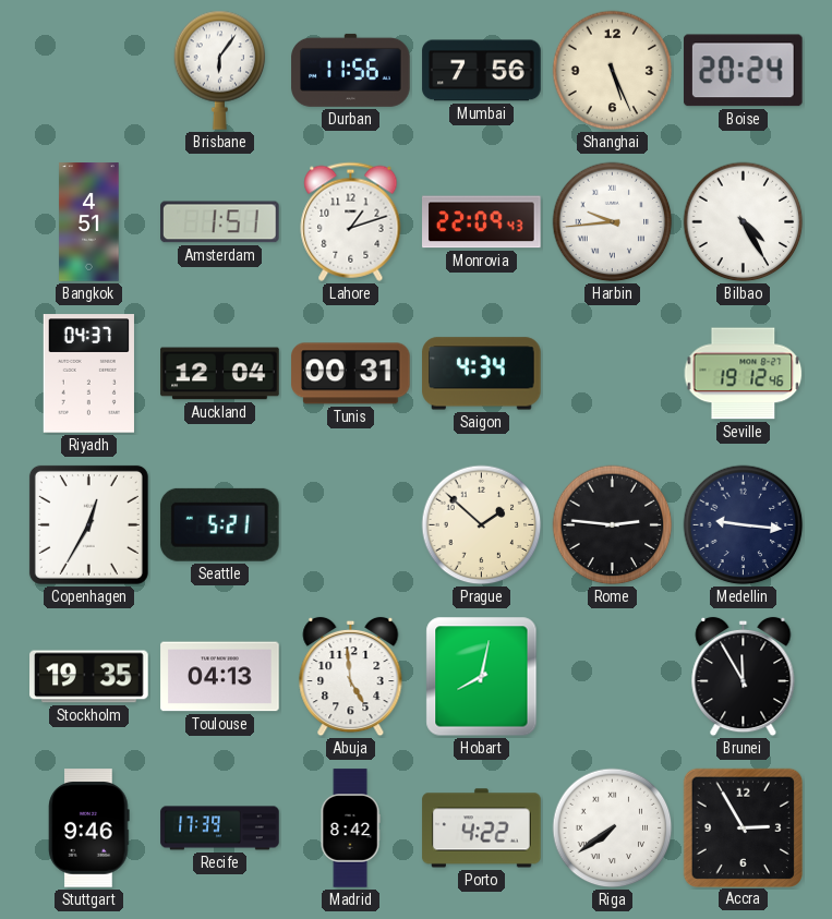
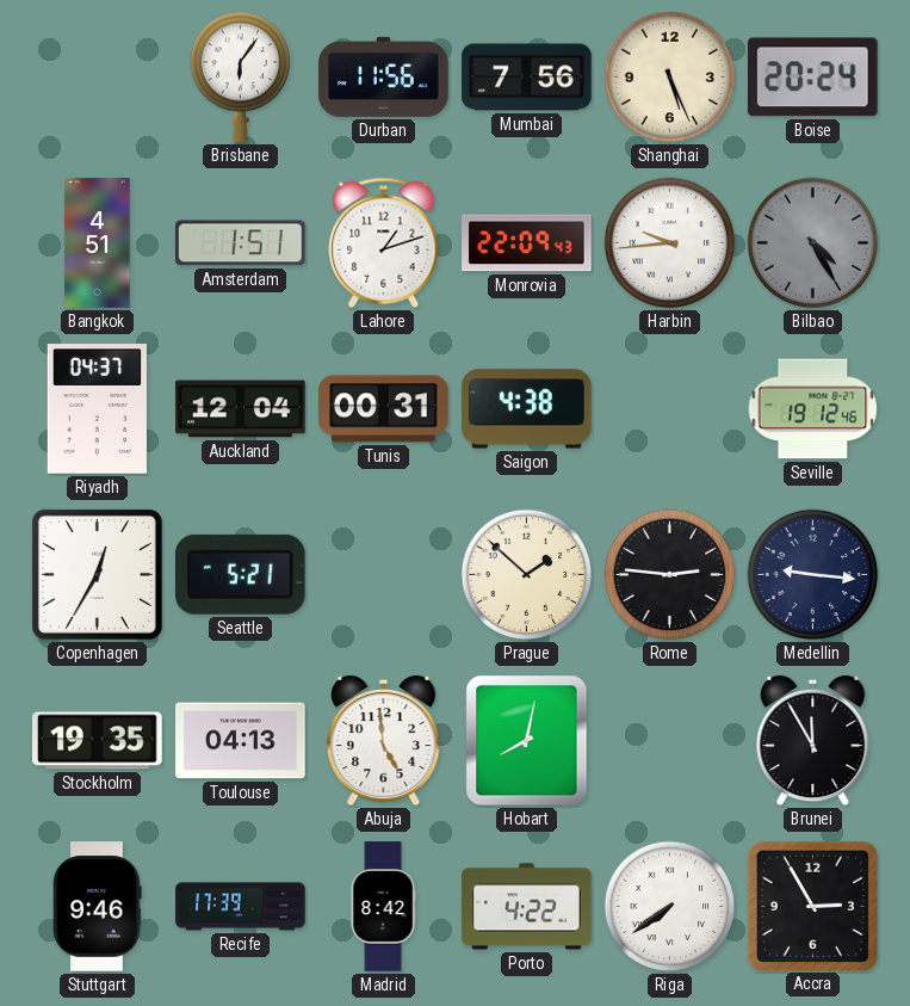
Bilbao dial: white -> grey (813, 243)
Saigon: 4:34 -> 4:38 (527, 409)
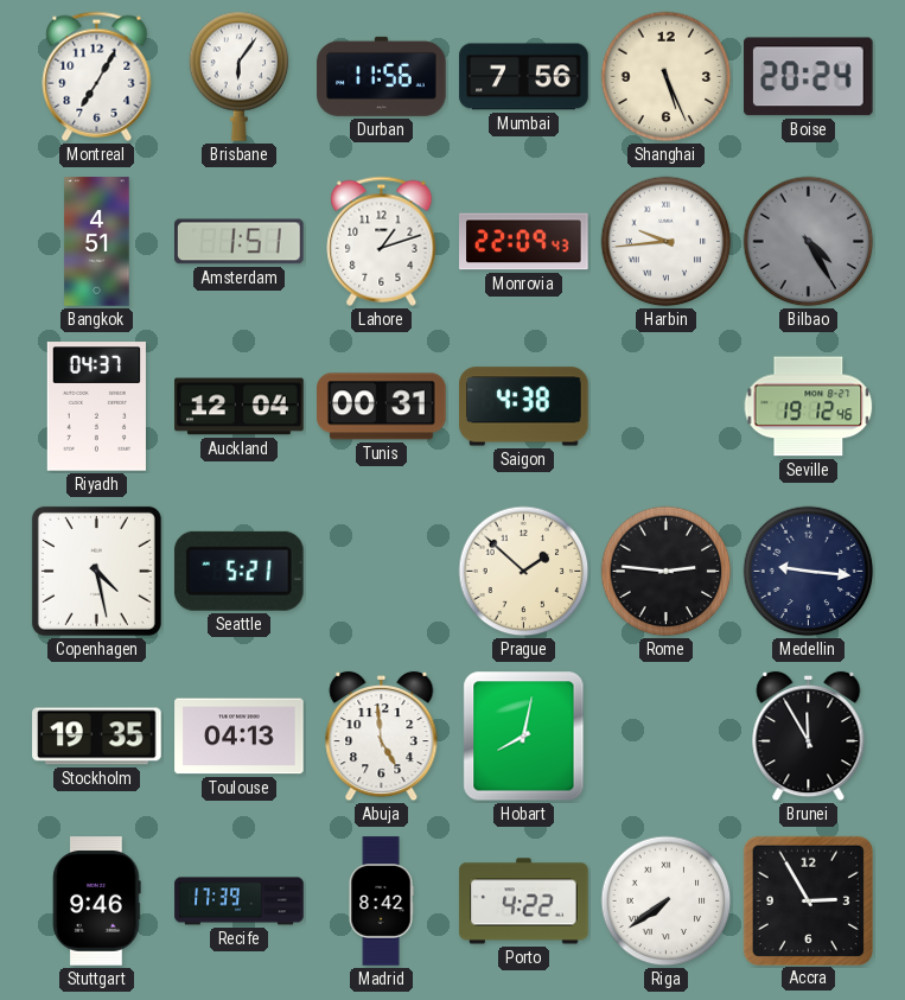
Montreal: none -> 7:05 (97, 76)
Copenhagen: 12:35 -> 4:28 (96, 571)
